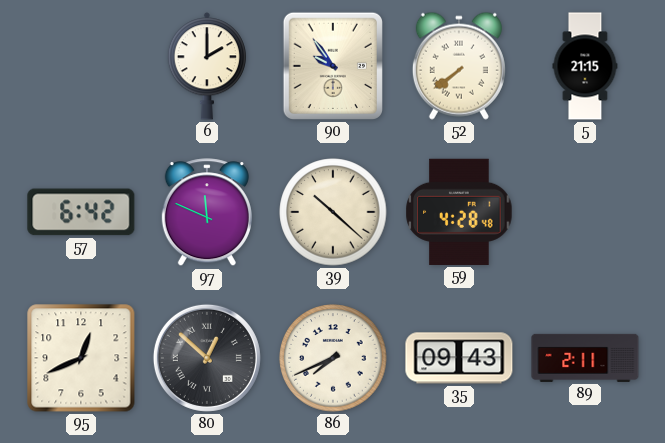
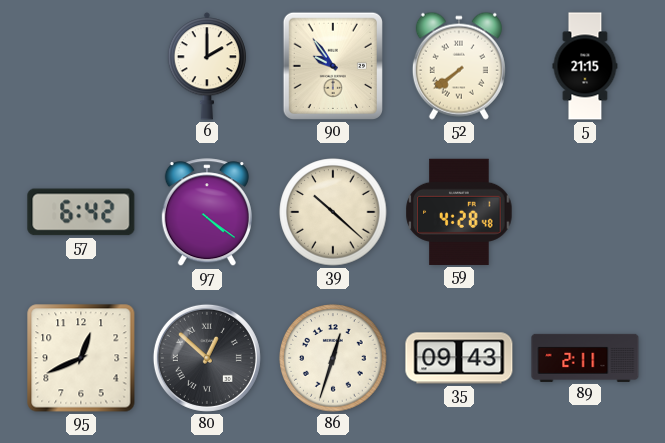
97: 11:49 -> 4:21 (207, 213)
86: 7:41 -> 12:33 (333, 358)
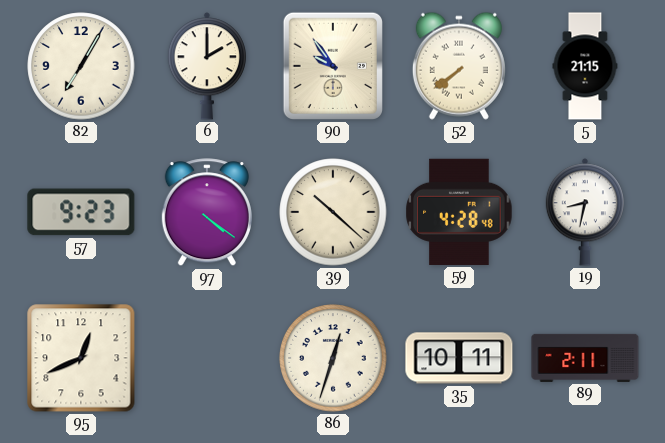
82: none -> 7:05 (81, 66)
57: 6:42 -> 9:23 (81, 212)
19: none -> 8:32 (584, 212)
80: 12:52 -> none (207, 358)
35: 09:43 -> 10:11 (459, 358)
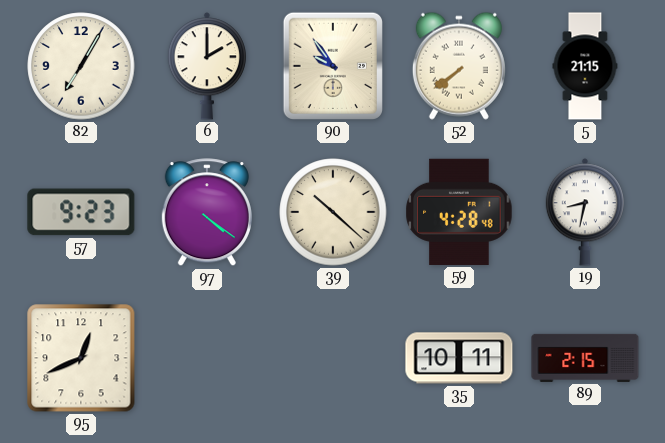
86: 12:33 -> none (333, 358)
89: 2:11 -> 2:15 (585, 358)
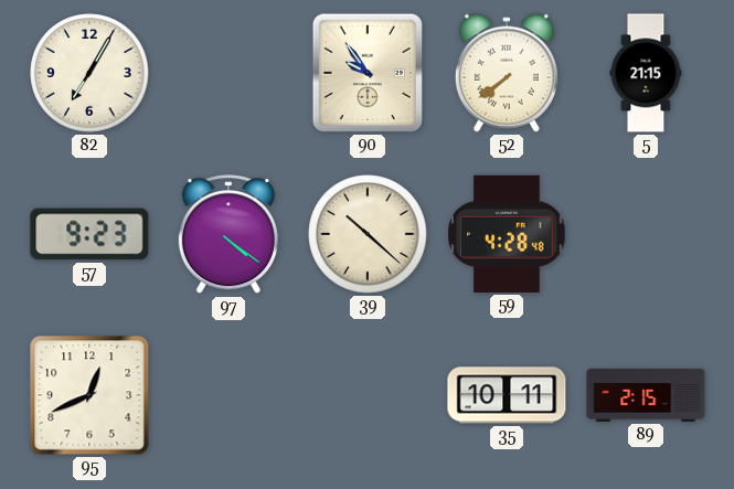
6: 2:00 -> none (206, 66)
19: 8:32 -> none (584, 212)
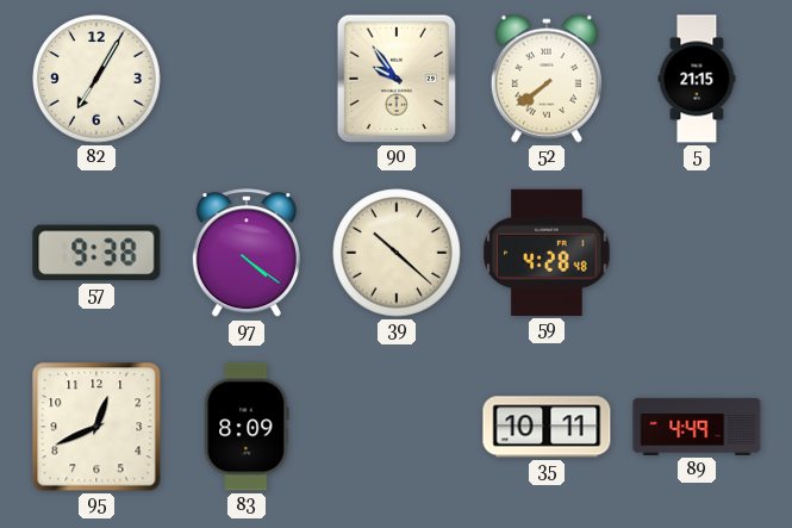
57: 9:23 -> 9:38 (96, 253)
83: none -> 8:09 (247, 427)
89: 2:15 -> 4:49 (697, 427)
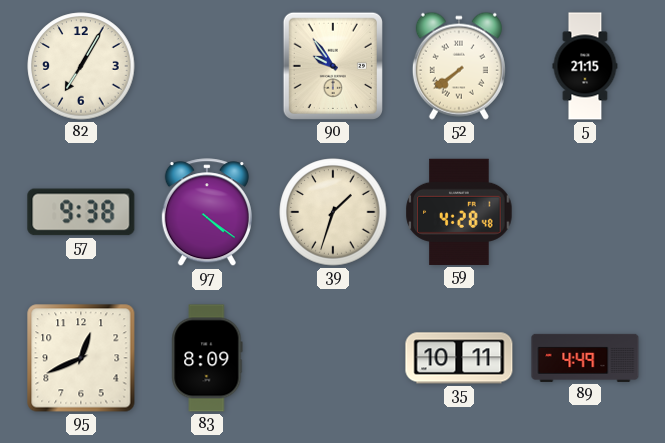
39: 10:22 -> 1:33 (333, 212)
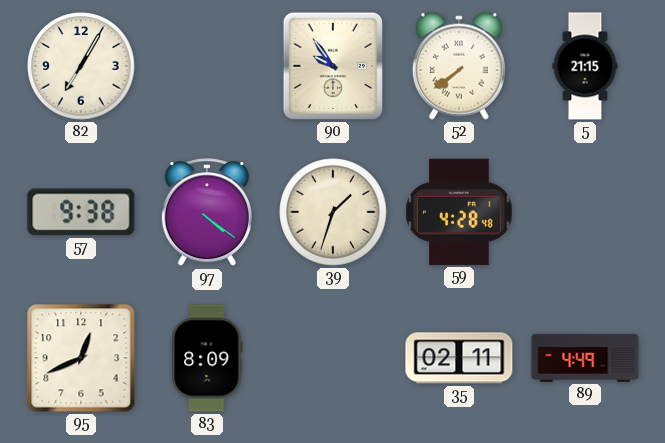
35: 10:11 -> 02:11 (459, 358)
